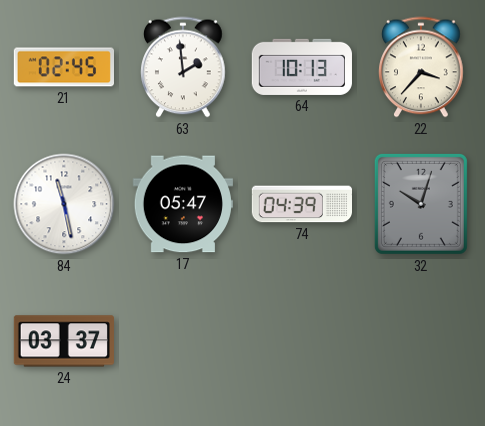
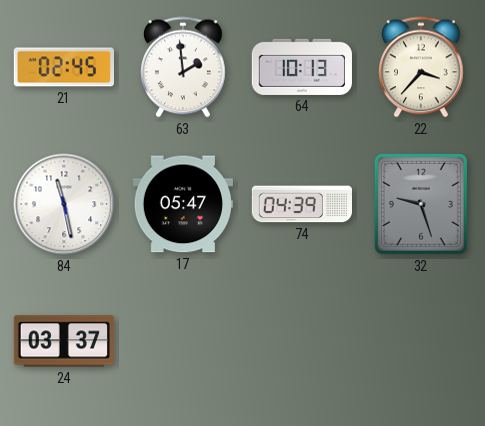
32: 10:03 -> 9:27 (421, 204)
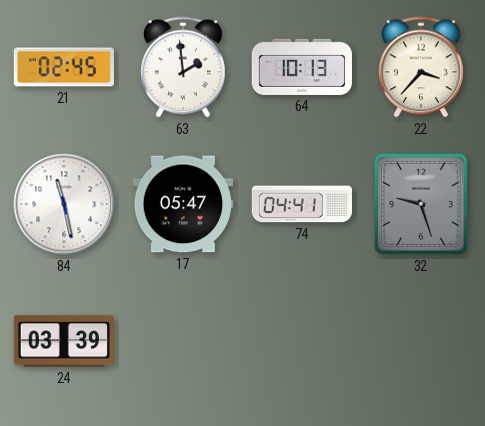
74: 04:39 -> 04:41 (301, 204)
24: 03:37 -> 03:39 (63, 341)
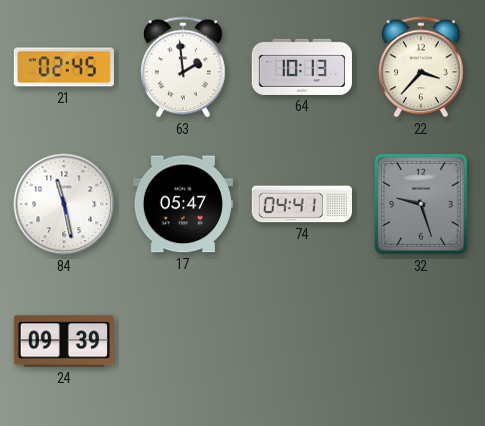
24: 03:39 -> 09:39 (63, 341)
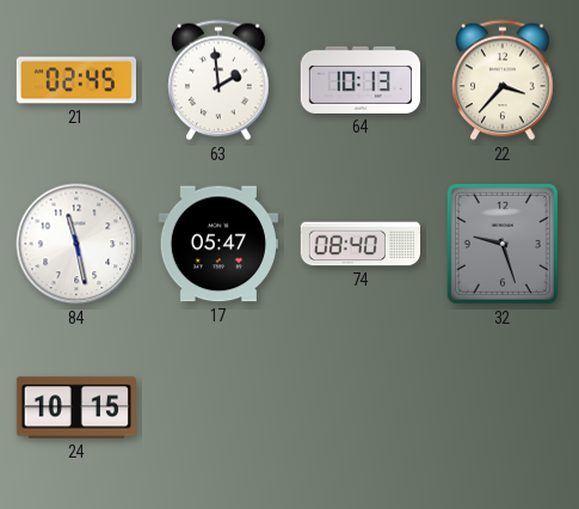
74: 04:41 -> 08:40 (359, 244)
24: 09:39 -> 10:15 (75, 407)
